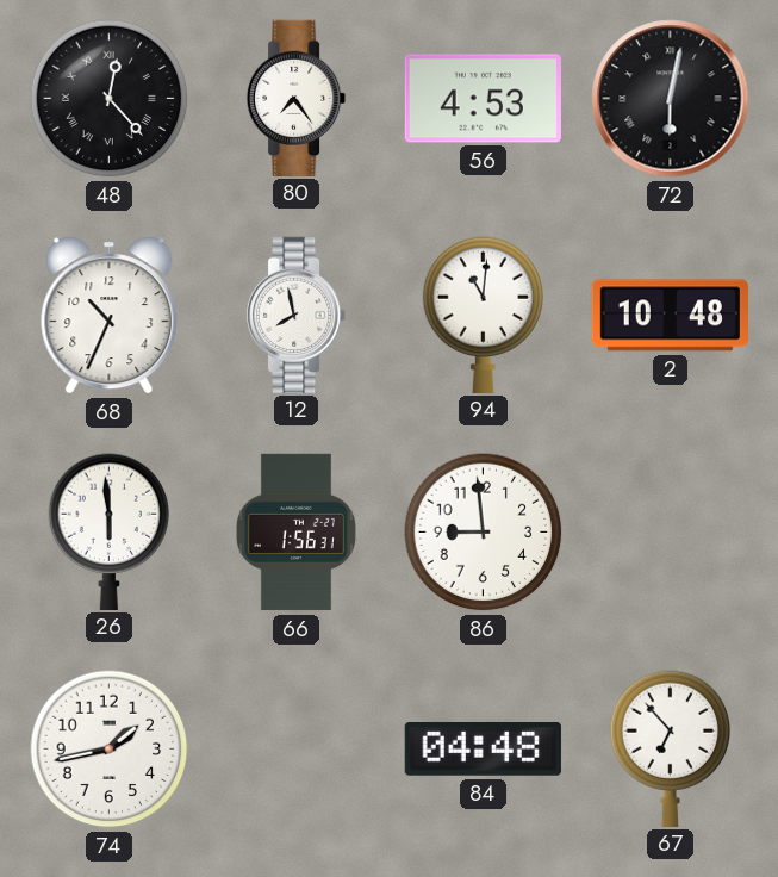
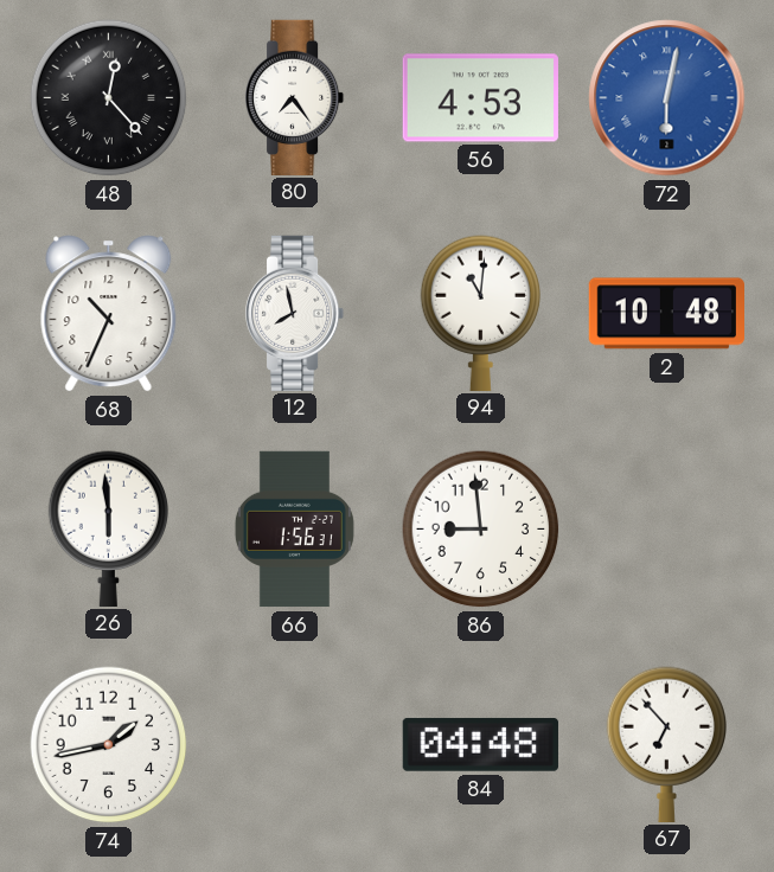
72 dial: black -> blue (667, 98)
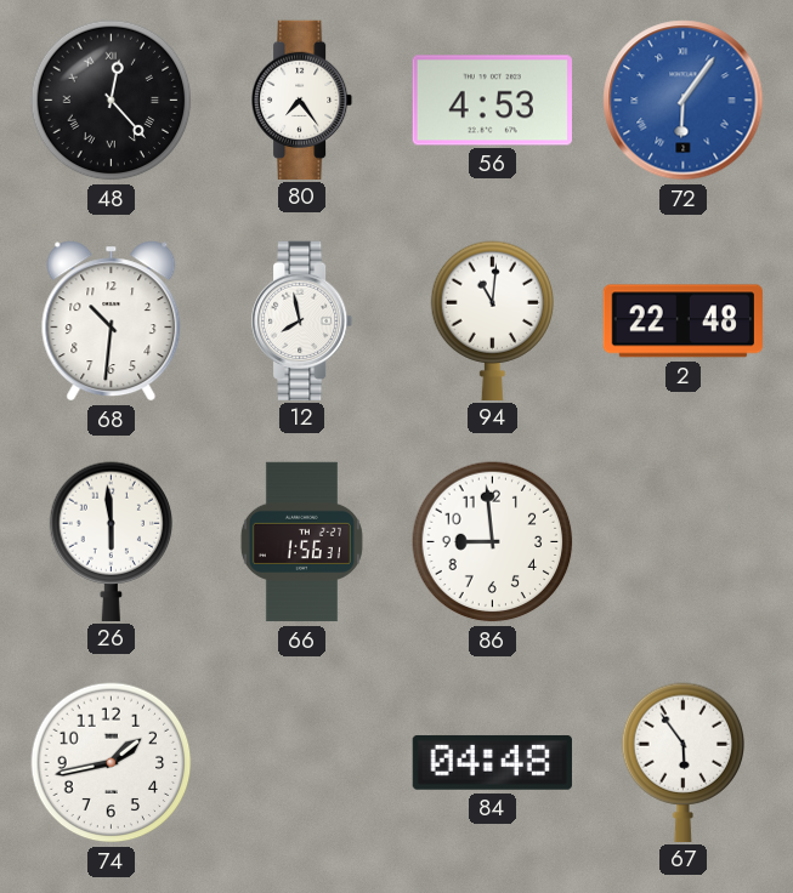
72: 6:02 -> 6:06 (684, 101)
68: 10:34 -> 10:31 (112, 322)
2: 10:48 -> 22:48 (682, 322)
67: 6:53 -> 5:54 (684, 762)
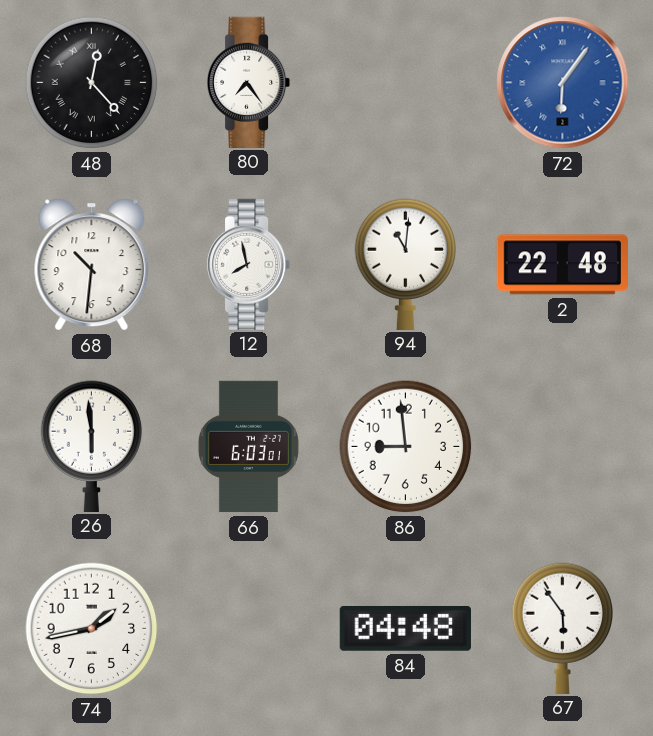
56: 4:53 -> none (492, 101)
66: 1:56 -> 6:03 (248, 447)
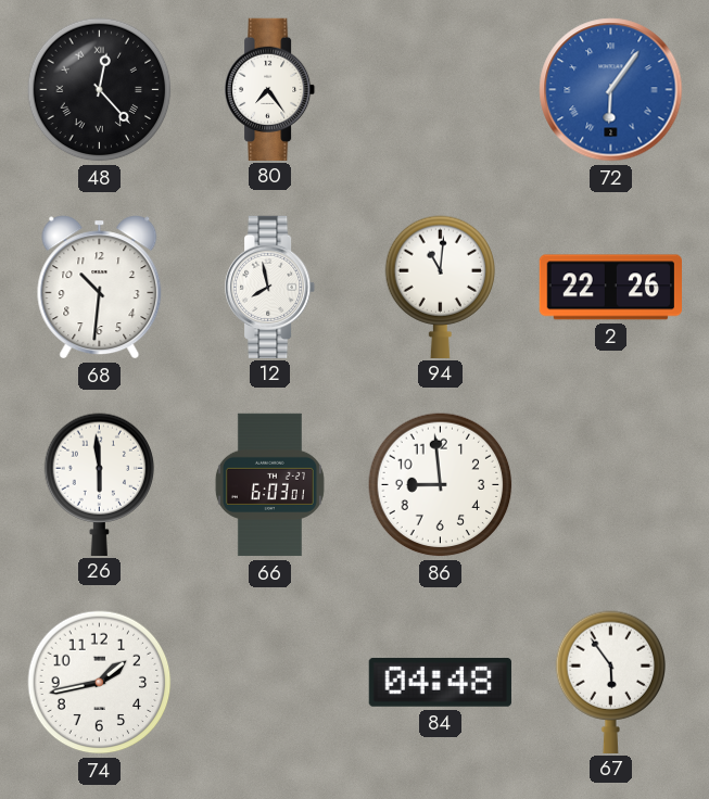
2: 22:48 -> 22:26 (610, 288)
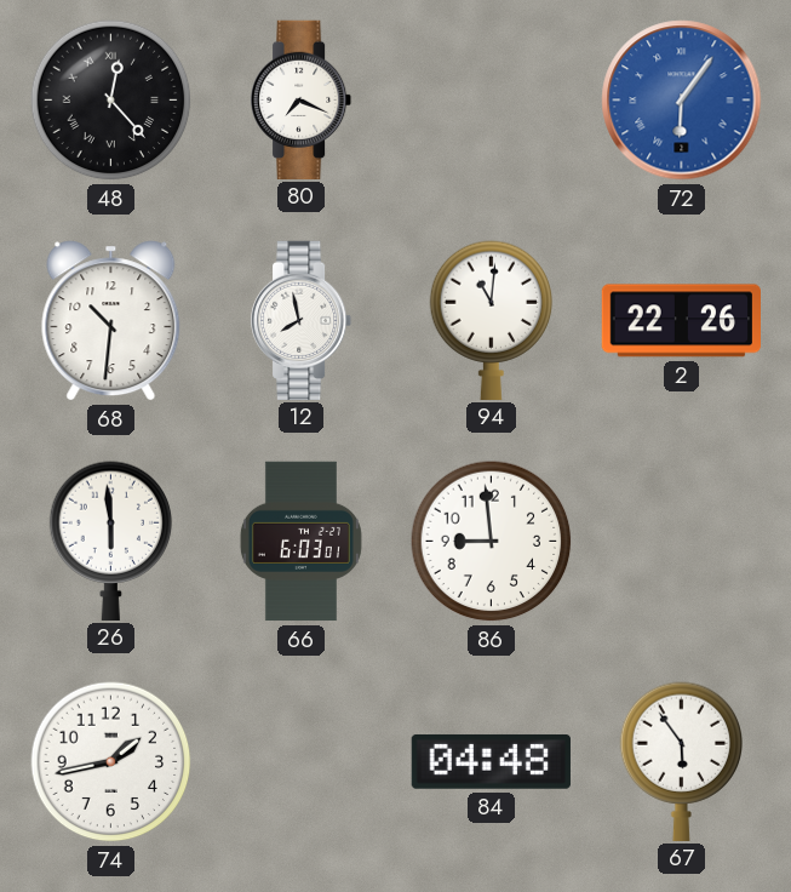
80: 7:24 -> 7:19 (303, 99)
